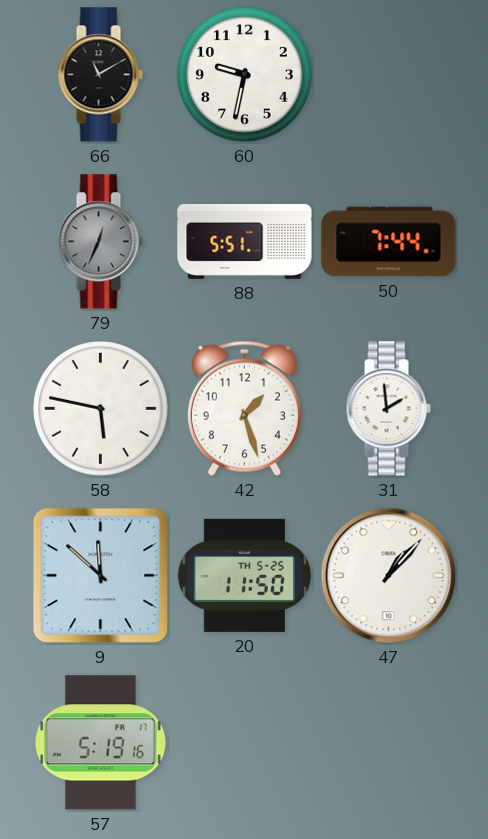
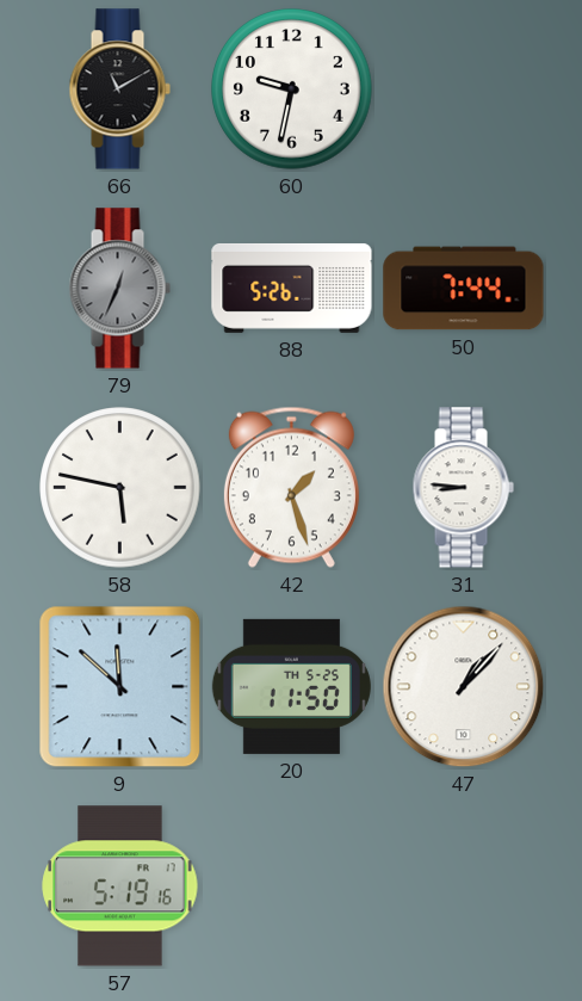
88: 5:51 -> 5:26 (292, 288)
31: 1:59 -> 8:46 (463, 488)
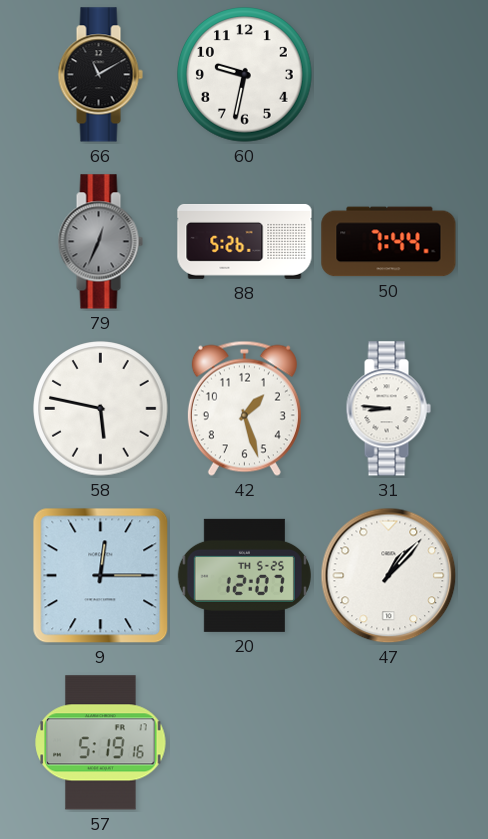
9: 11:52 -> 12:15 (101, 576)
20: 11:50 -> 12:07 (244, 575)
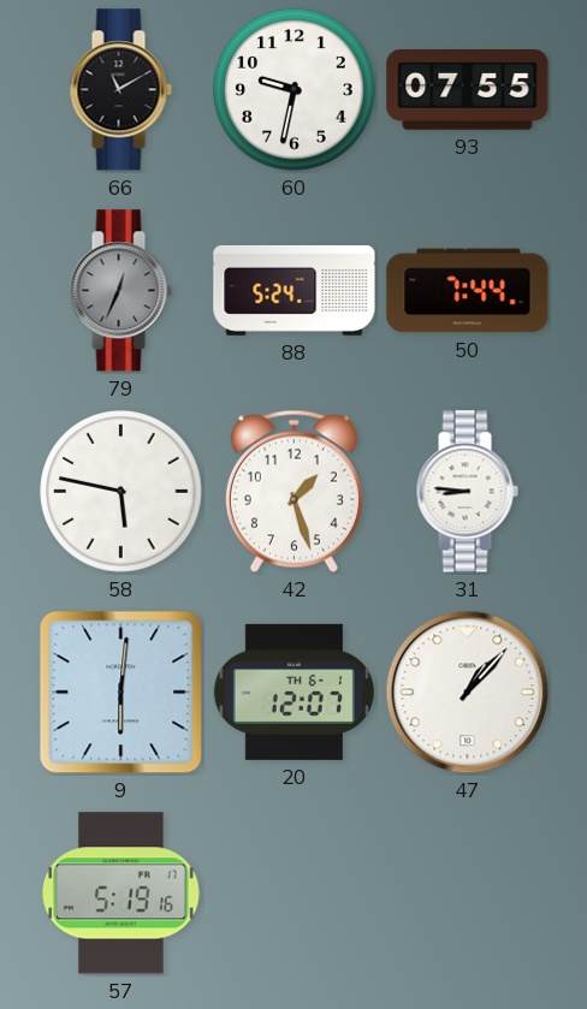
93: none -> 07:55 (468, 90)
88: 5:26 -> 5:24 (295, 290)
9: 12:15 -> 6:01 (121, 693)
20 date: TH 5-25 -> TH 6-1 (293, 692)
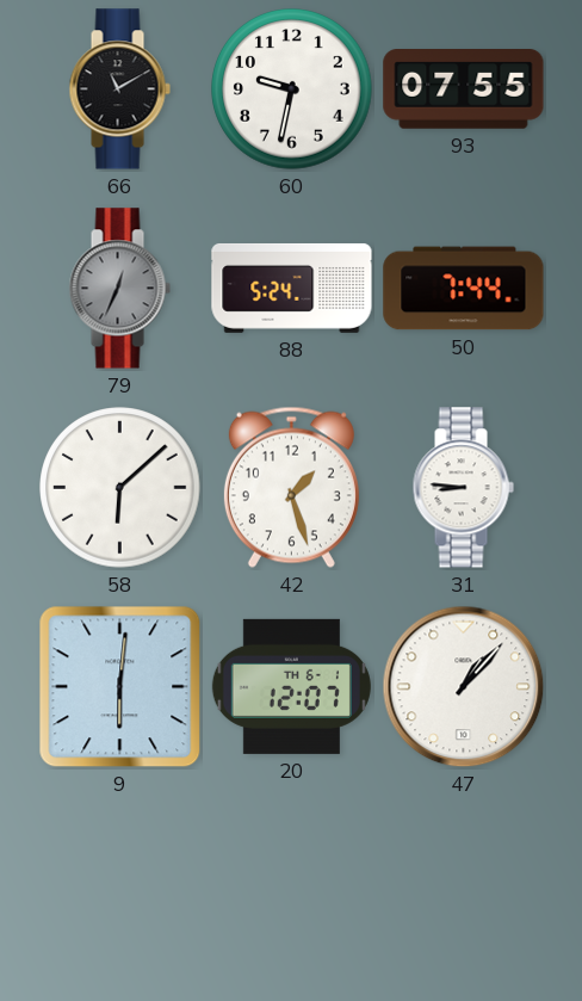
58: 5:47 -> 6:08 (120, 488)
57: 5:19 -> none (121, 894)
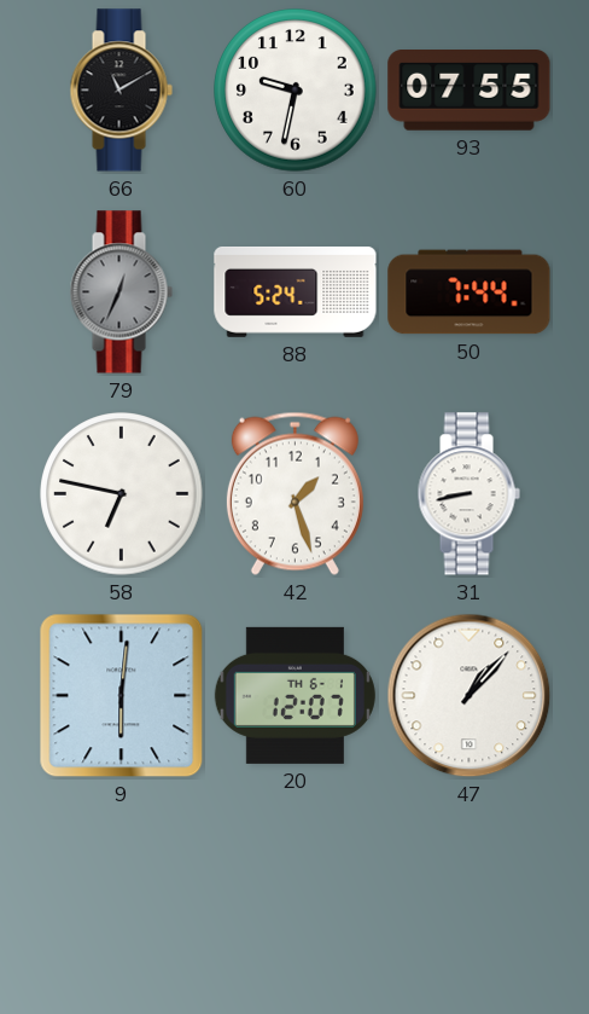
58: 6:08 -> 6:47 (122, 494)
31: 8:46 -> 8:43 (468, 494)
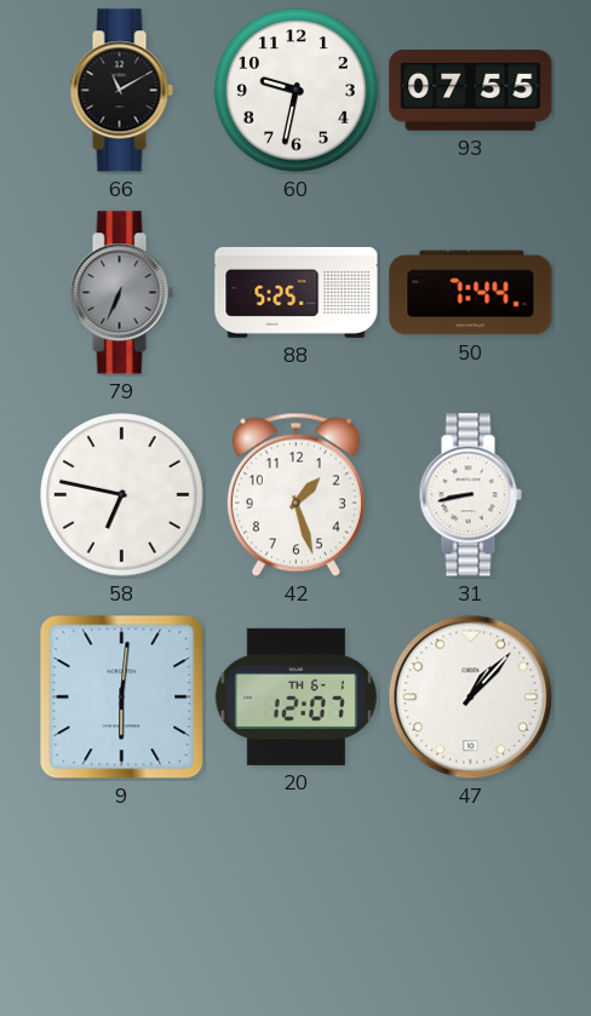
79: 12:34 -> 6:34 (121, 293)
88: 5:24 -> 5:25 (297, 292)
